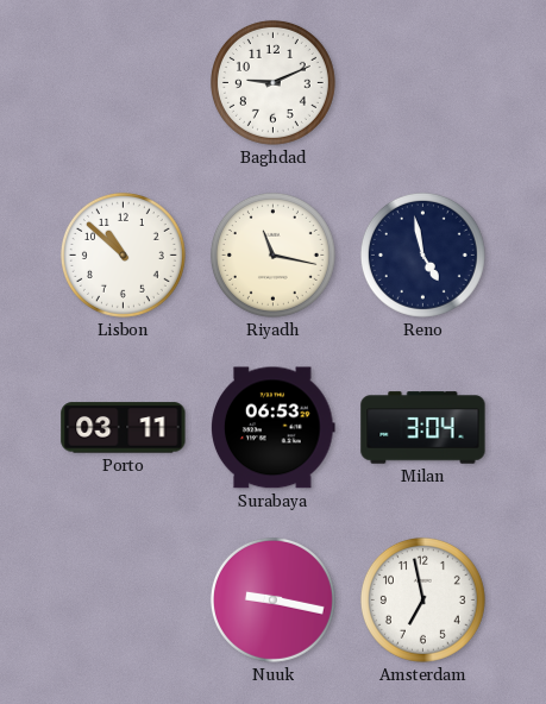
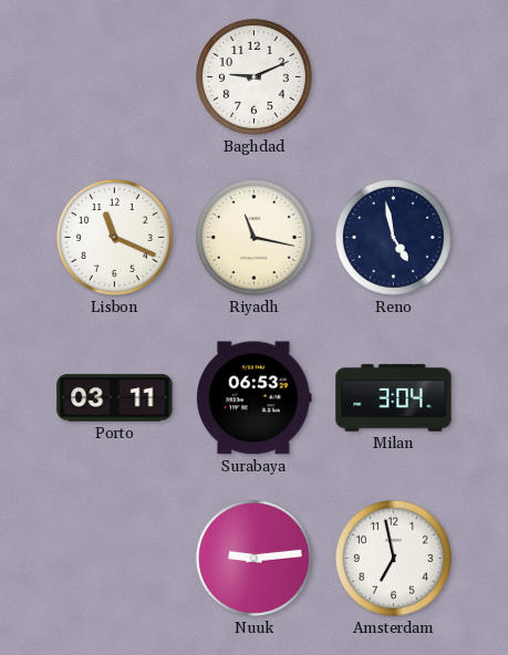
Lisbon: 10:52 -> 11:19 (114, 237)
Nuuk: 9:17 -> 9:14 (253, 558)
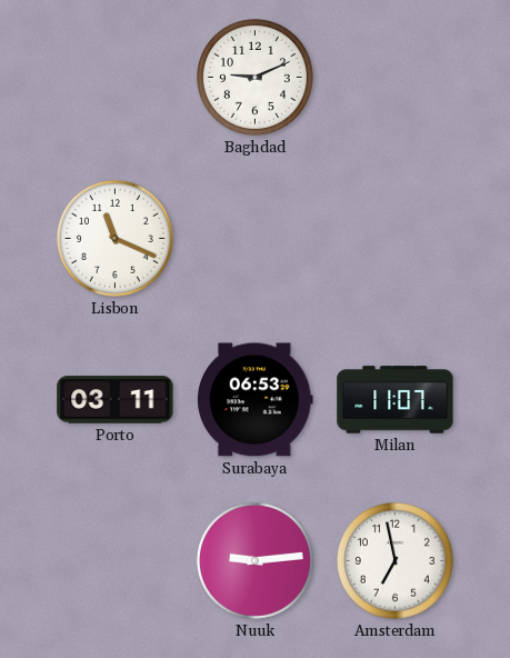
Riyadh: 11:17 -> none (253, 237)
Reno: 4:58 -> none (393, 237)
Milan: 3:04 -> 11:07 (396, 400)
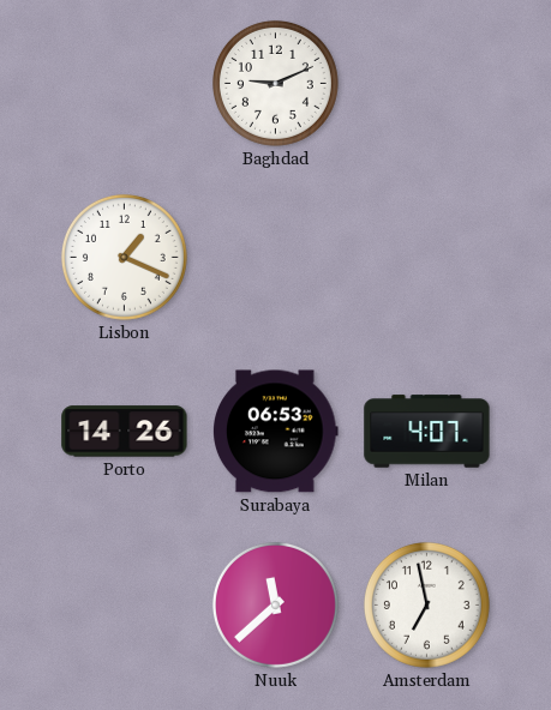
Lisbon: 11:19 -> 1:19 (124, 257)
Porto: 03:11 -> 14:26 (125, 432)
Milan: 11:07 -> 4:07 (427, 432)
Nuuk: 9:14 -> 11:38 (275, 604)
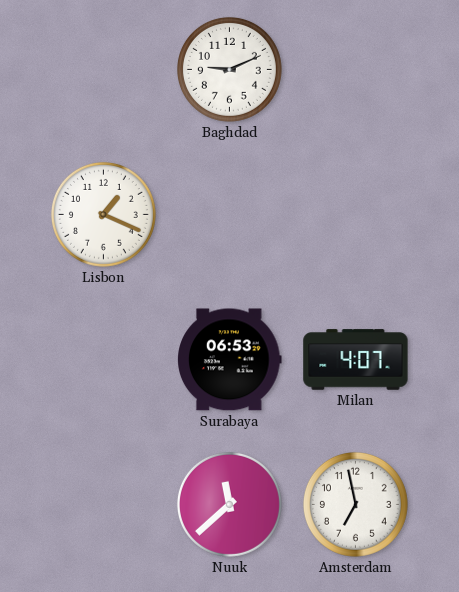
Porto: 14:26 -> none (125, 432)
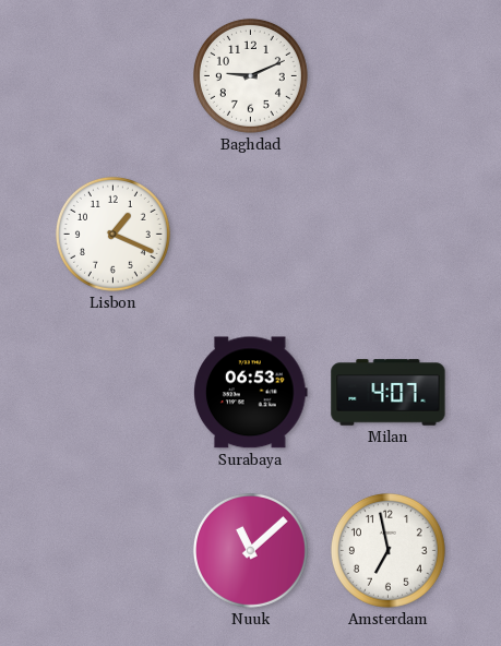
Nuuk: 11:38 -> 11:08 (250, 550)
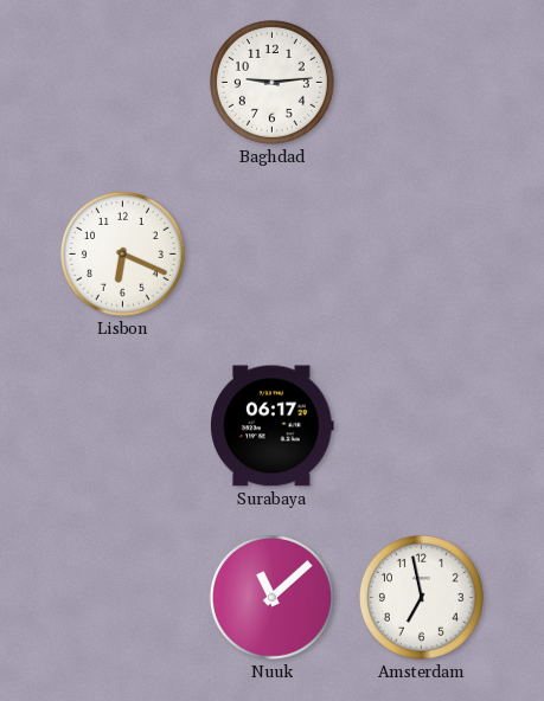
Baghdad: 9:11 -> 9:14 (271, 82)
Lisbon: 1:19 -> 6:19 (122, 253)
Surabaya: 06:53 -> 06:17 (273, 426)
Milan: 4:07 -> none (389, 393)
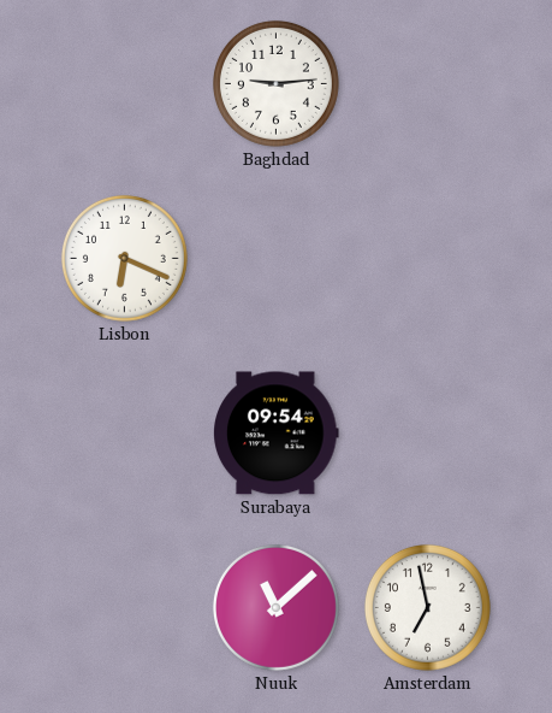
Surabaya: 06:17 -> 09:54 (277, 434)
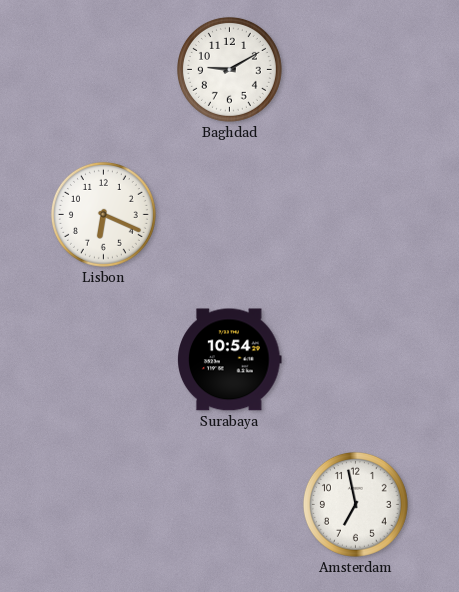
Baghdad: 9:14 -> 9:10 (229, 69)
Surabaya: 09:54 -> 10:54 (230, 360)
Nuuk: 11:08 -> none (275, 607)
